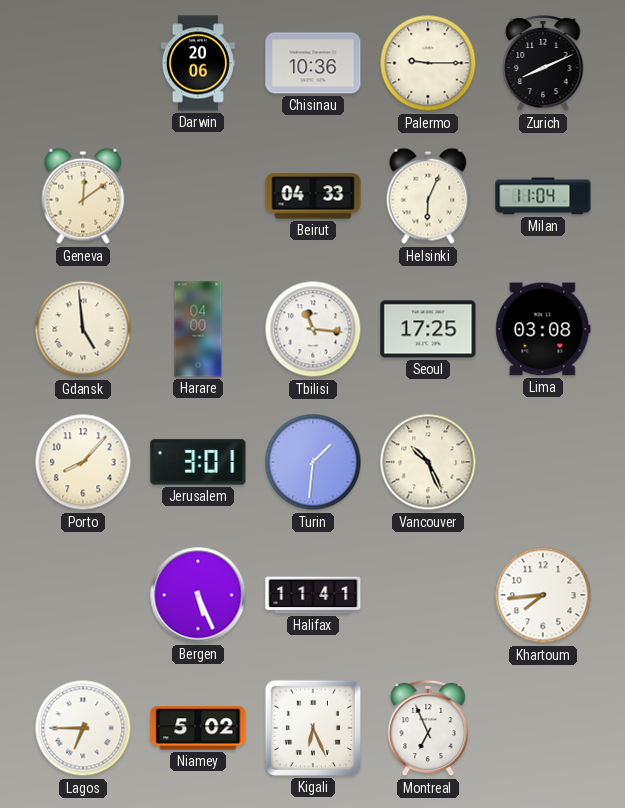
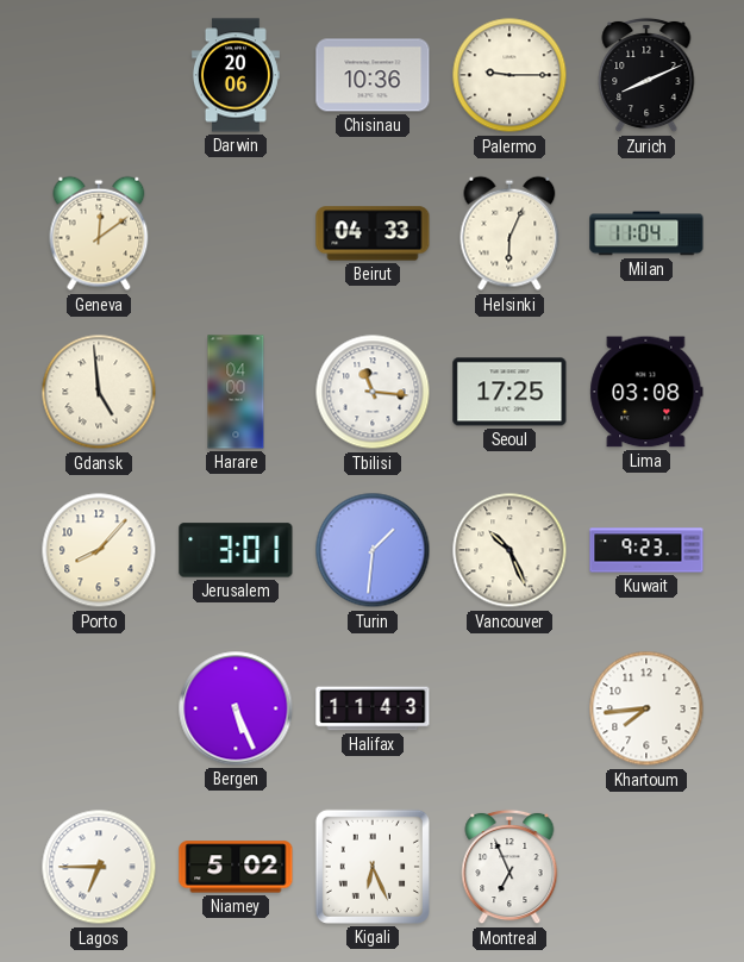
Kuwait: none -> 9:23 (646, 550)
Halifax: 11:41 -> 11:43 (373, 708)
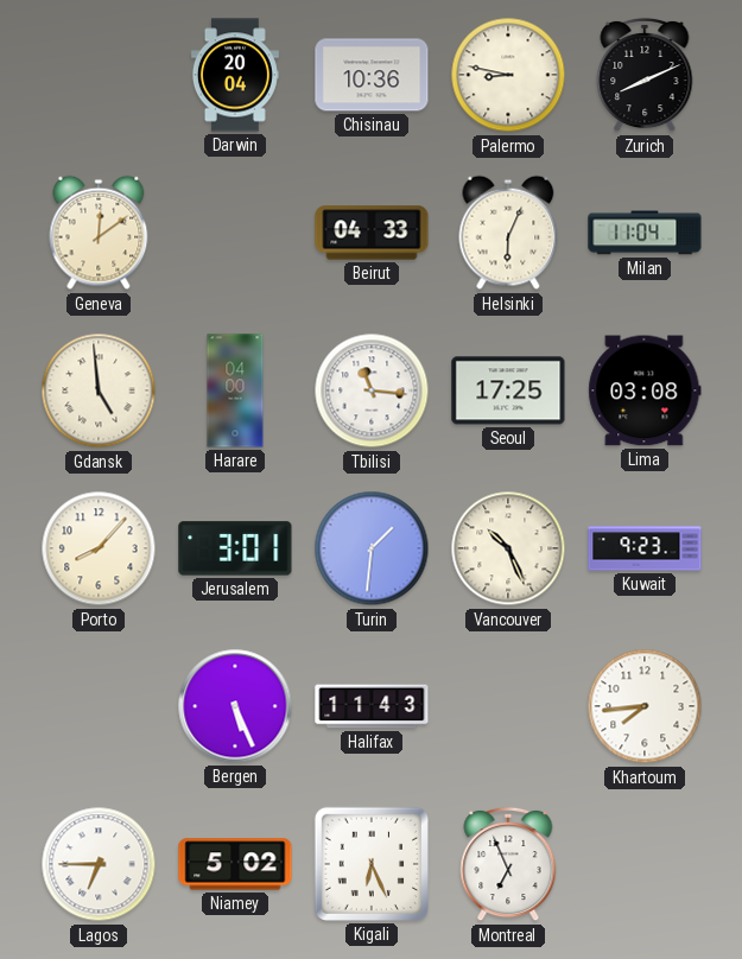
Darwin: 20:06 -> 20:04 (235, 75)
Palermo: 9:15 -> 8:47 (508, 75)
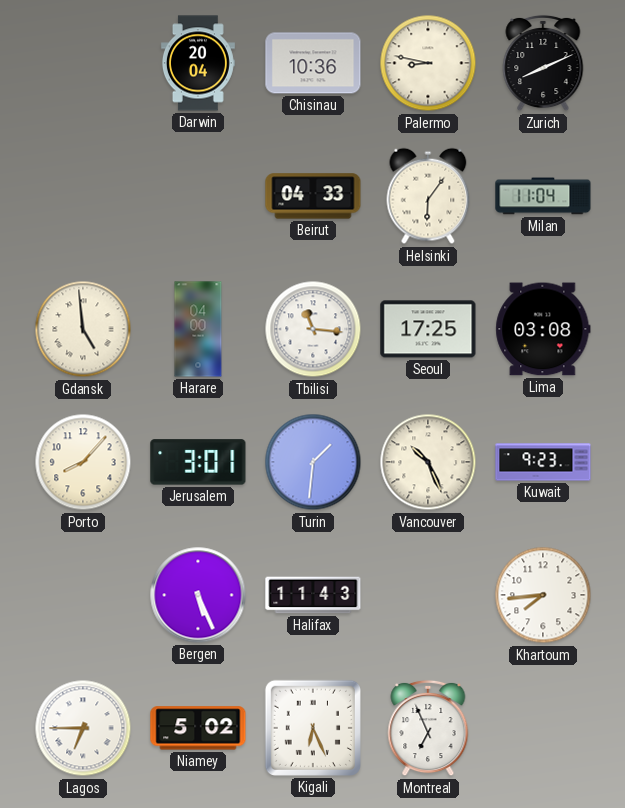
Geneva: 12:09 -> none (99, 233)
Helsinki: 6:04 -> 6:06 (428, 196)
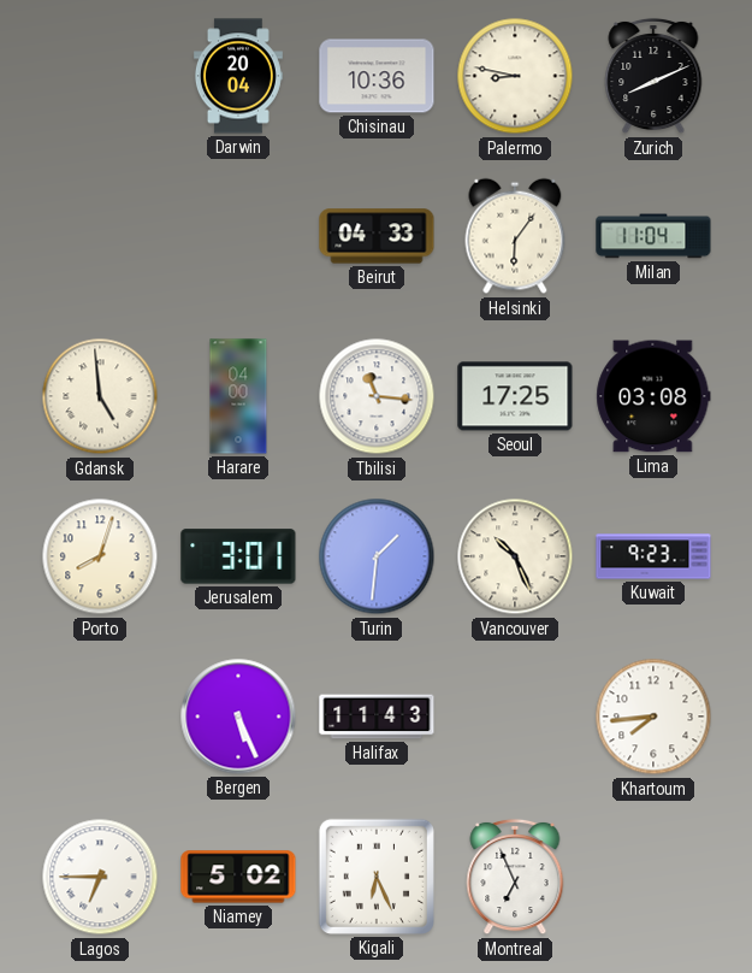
Porto: 8:07 -> 8:03 (100, 556)
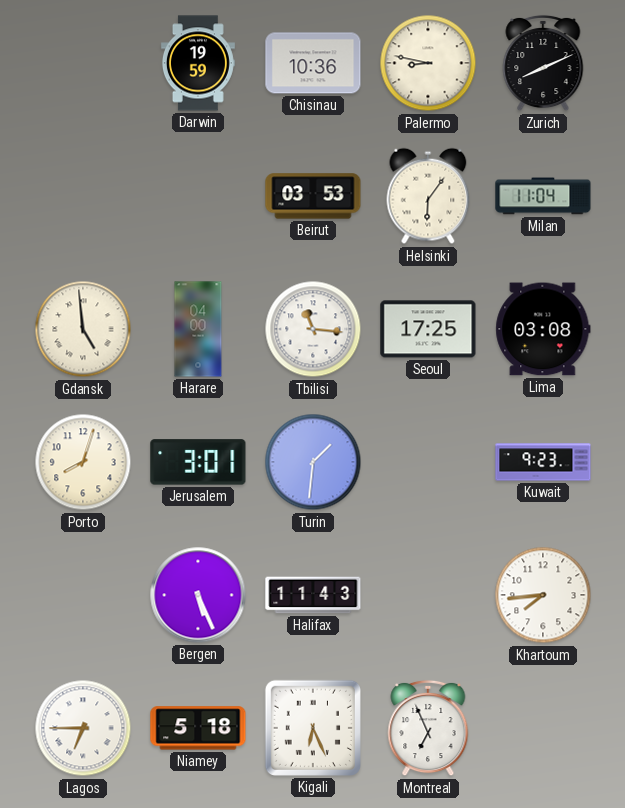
Darwin: 20:04 -> 19:59 (198, 63)
Beirut: 04:33 -> 03:53 (313, 196)
Vancouver: 10:26 -> none (515, 556)
Niamey: 5:02 -> 5:18 (198, 728)
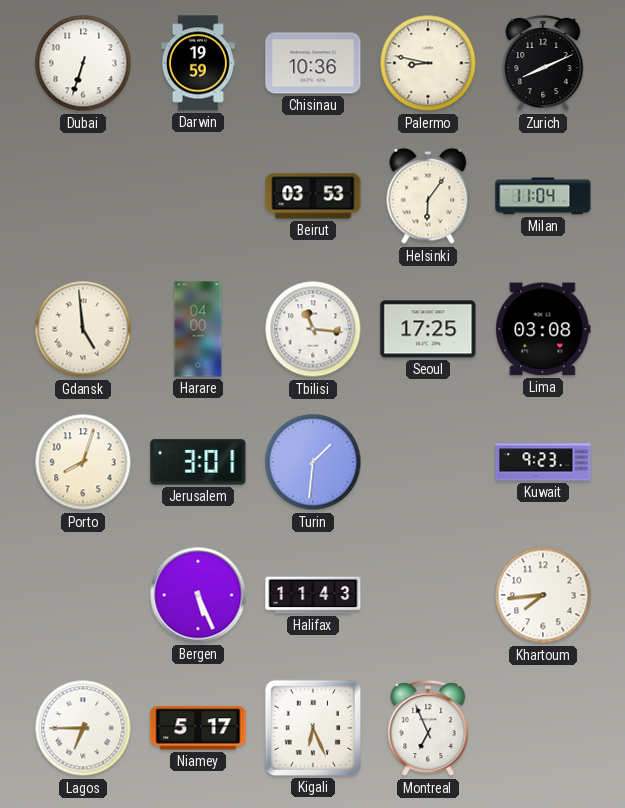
Dubai: none -> 6:33 (83, 63)
Niamey: 5:18 -> 5:17 (198, 728)
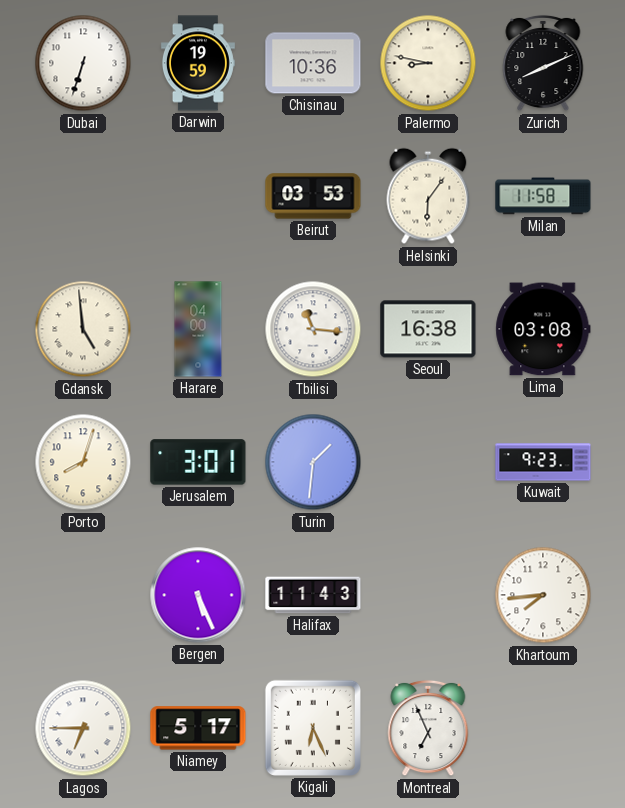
Milan: 11:04 -> 11:58 (543, 196)
Seoul: 17:25 -> 16:38 (428, 329)
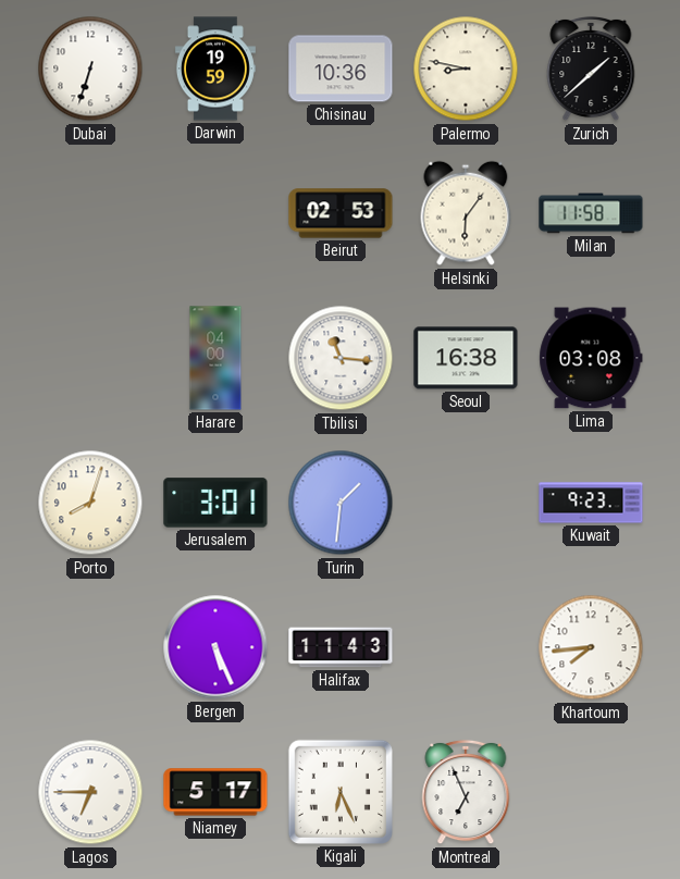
Zurich: 8:11 -> 1:38 (591, 69)
Beirut: 03:53 -> 02:53 (341, 213)
Gdansk: 4:59 -> none (83, 329)
